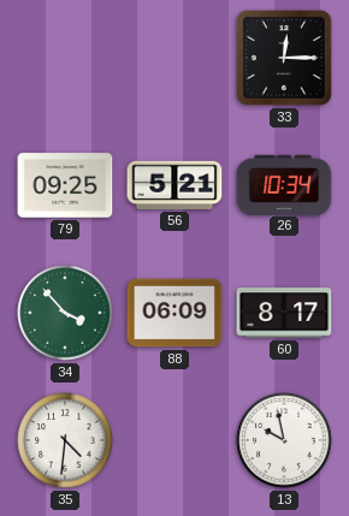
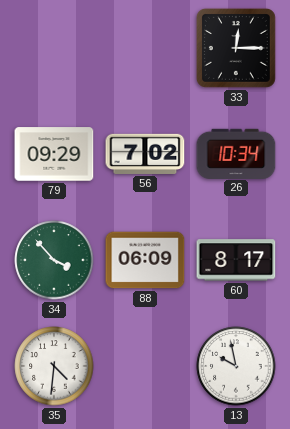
79: 09:25 -> 09:29 (54, 154)
56: 5:21 -> 7:02 (145, 154)
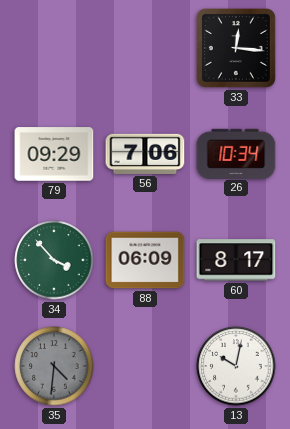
33: 12:15 -> 12:16 (236, 48)
56: 7:02 -> 7:06 (145, 154)
35 dial: white -> grey (54, 366)
13: 9:58 -> 10:02 (236, 366)
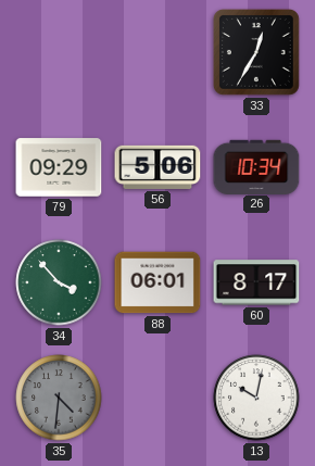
33: 12:16 -> 12:35 (256, 52)
56: 7:06 -> 5:06 (157, 167)
88: 06:09 -> 06:01 (157, 282)
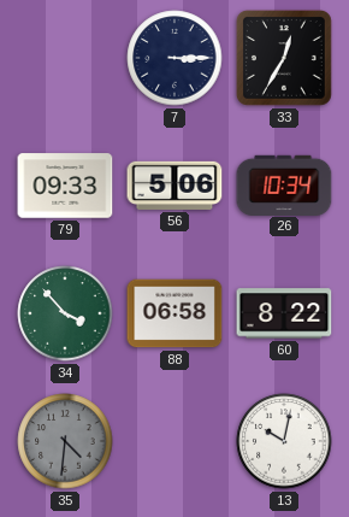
7: none -> 3:15 (174, 58)
79: 09:29 -> 09:33 (65, 186)
88: 06:01 -> 06:58 (174, 313)
60: 8:17 -> 8:22 (284, 313)
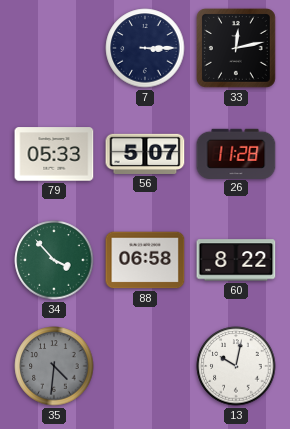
33: 12:35 -> 12:13 (236, 48)
79: 09:33 -> 05:33 (54, 154)
56: 5:06 -> 5:07 (145, 154)
26: 10:34 -> 11:28 (236, 153)
